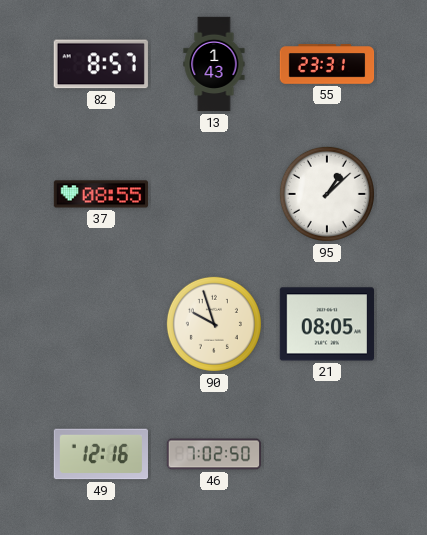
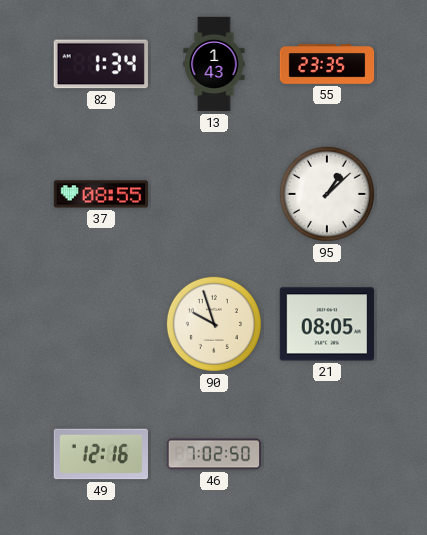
82: 8:57 -> 1:34 (101, 64)
55: 23:31 -> 23:35 (327, 64)
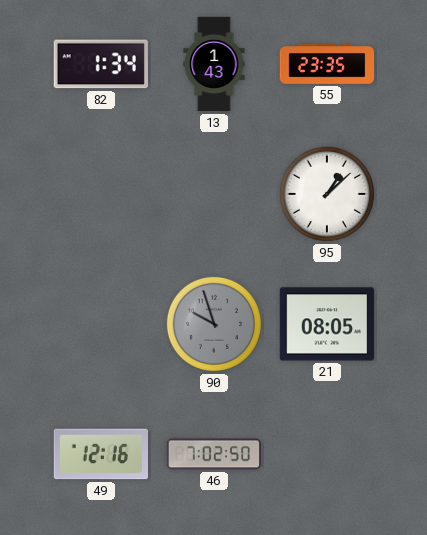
37: 08:55 -> none (101, 194)
90 dial: cream -> grey (214, 324)
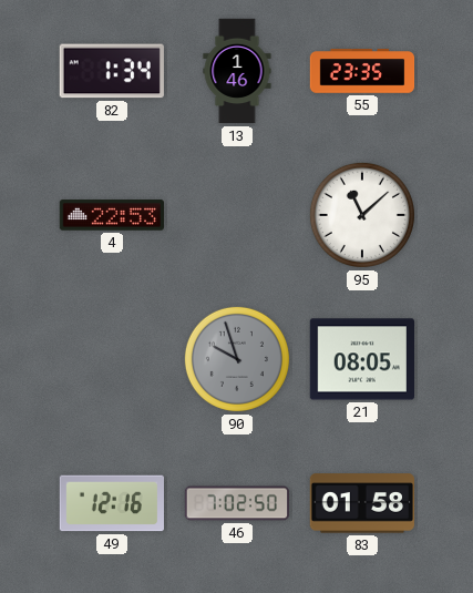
13: 1:43 -> 1:46 (237, 71)
4: none -> 22:53 (111, 215)
95: 1:08 -> 11:08 (362, 215)
83: none -> 01:58 (361, 503)
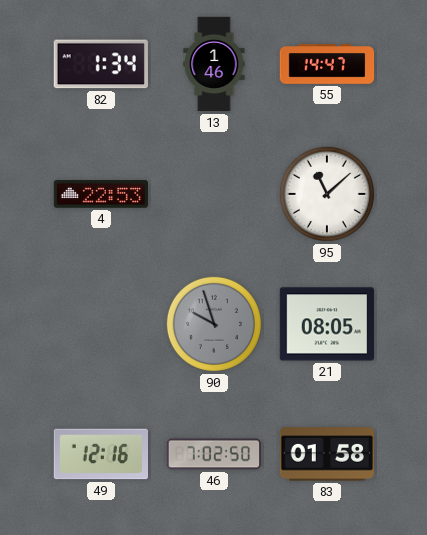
55: 23:35 -> 14:47 (327, 64)
